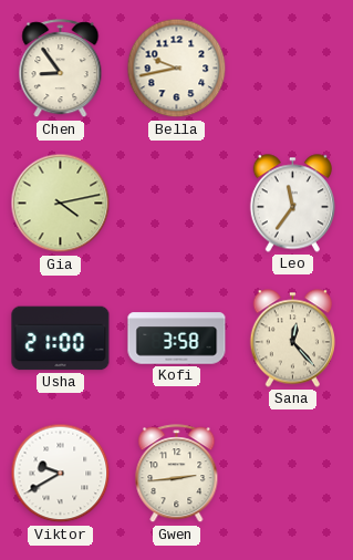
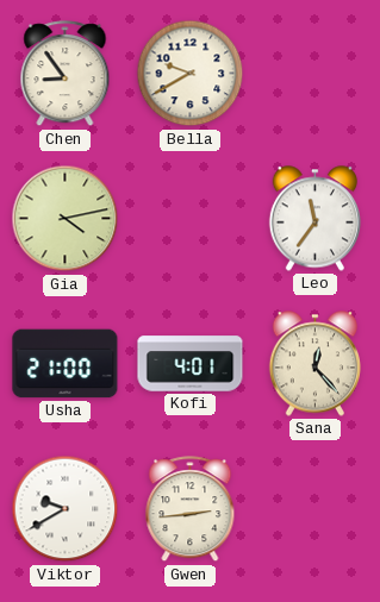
Bella: 9:43 -> 9:40 (191, 74)
Kofi: 3:58 -> 4:01 (191, 364)
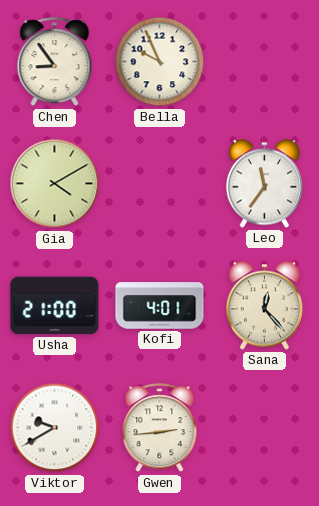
Bella: 9:40 -> 9:56 (160, 62)
Gia: 4:13 -> 4:10 (55, 184)
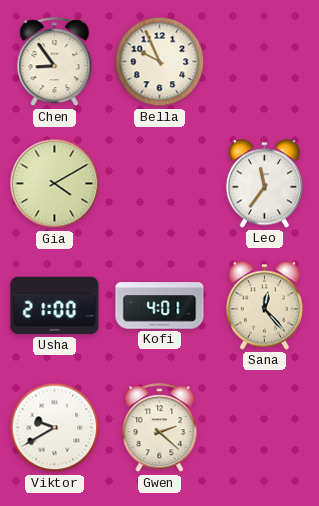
Gwen: 2:44 -> 2:22 (160, 428)
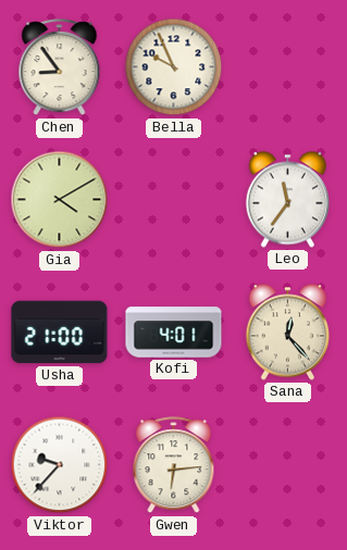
Viktor: 9:40 -> 9:37 (60, 465)
Gwen: 2:22 -> 6:14 (174, 465)
